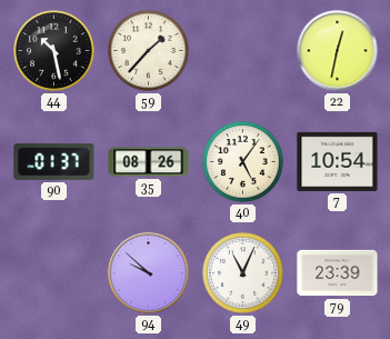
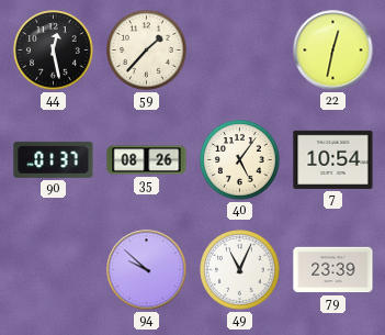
44: 10:28 -> 12:28 (54, 51)
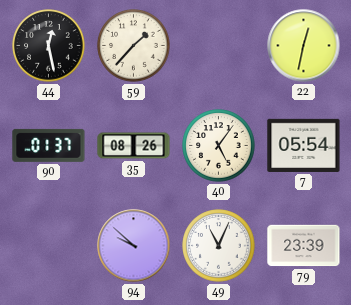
7: 10:54 -> 05:54 (304, 145)
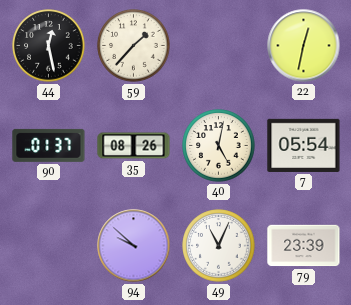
40: 5:06 -> 5:02 (219, 146)
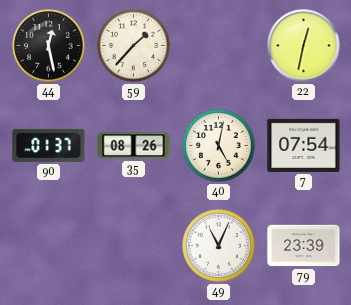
7: 05:54 -> 07:54 (304, 145)
94: 9:52 -> none (134, 246)
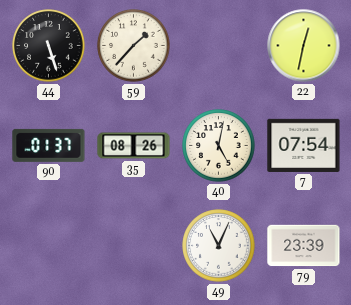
44: 12:28 -> 5:27 (49, 46)
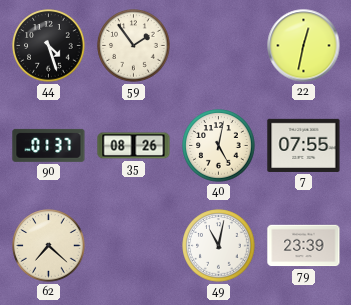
44: 5:27 -> 4:27 (49, 46)
59: 1:37 -> 1:54 (134, 46)
7: 07:54 -> 07:55 (304, 145)
62: none -> 7:22 (49, 246)
49: 11:04 -> 11:02 (219, 246)
